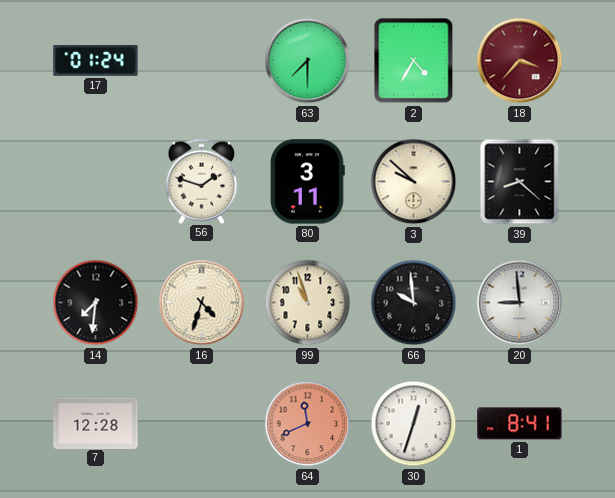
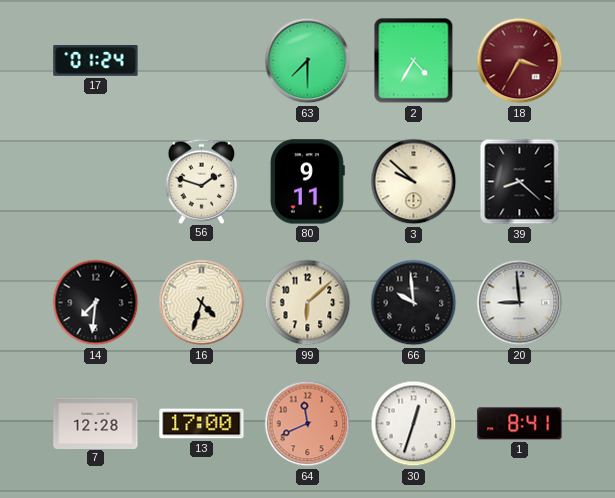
18: 3:37 -> 3:35 (520, 61)
80: 3:11 -> 9:11 (307, 182)
99: 10:57 -> 6:08 (308, 303)
13: none -> 17:00 (202, 424)
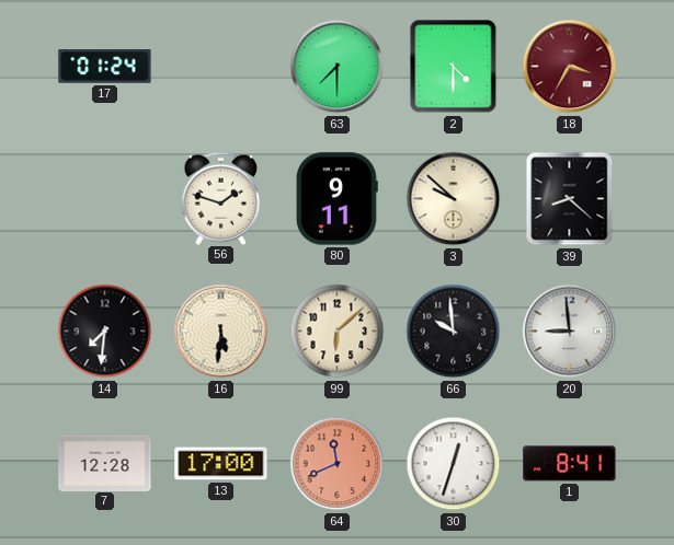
2: 4:35 -> 4:30 (454, 67)
16: 4:33 -> 5:31 (221, 332)
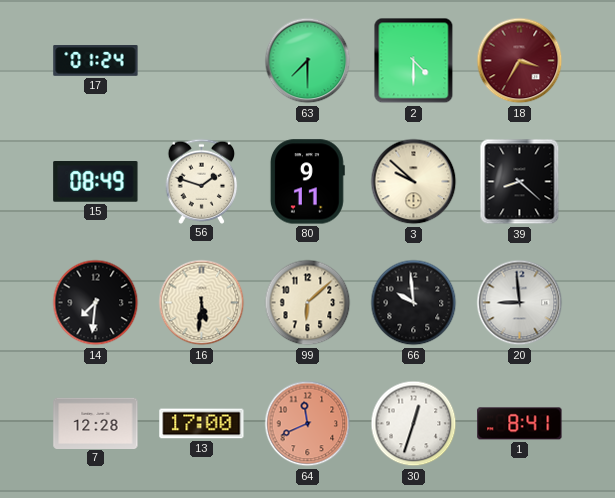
15: none -> 08:49 (96, 182)
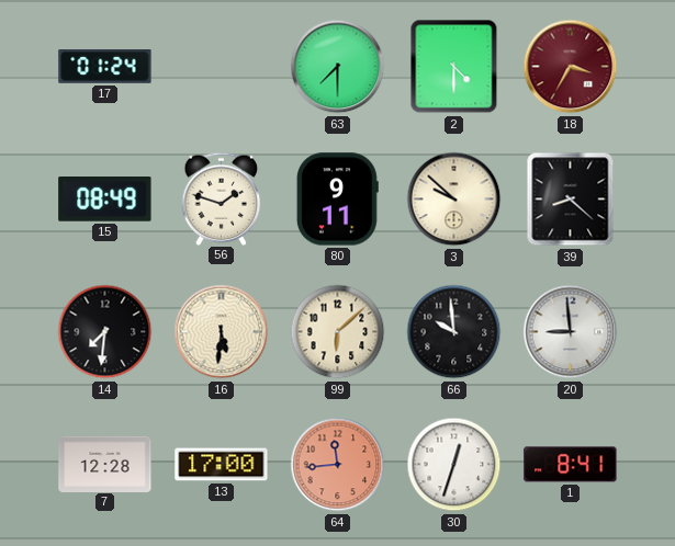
64: 11:41 -> 11:44 (338, 465)
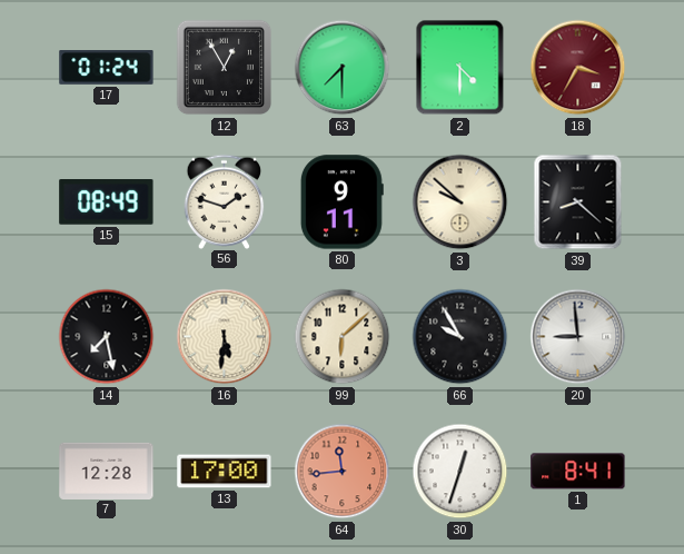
12: none -> 12:55 (225, 68)
14: 7:31 -> 7:28 (107, 337)
66: 9:59 -> 9:55 (460, 337)
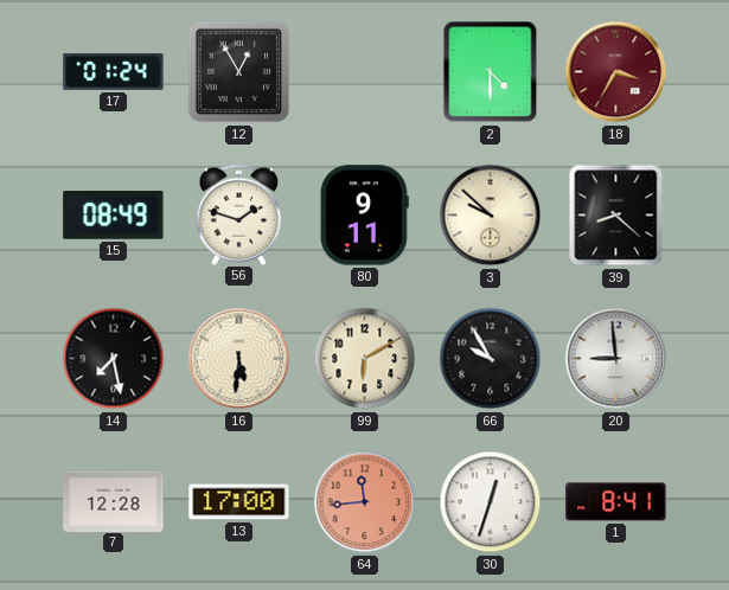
63: 7:30 -> none (343, 68)
99: 6:08 -> 6:10 (365, 359)
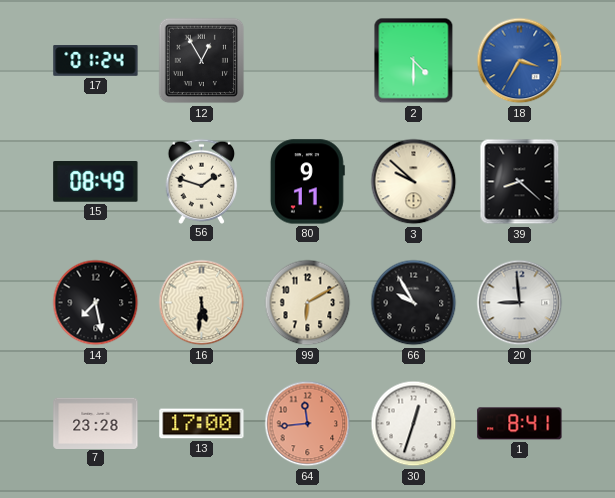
18 dial: burgundy -> blue (520, 61)
7: 12:28 -> 23:28 (96, 423)
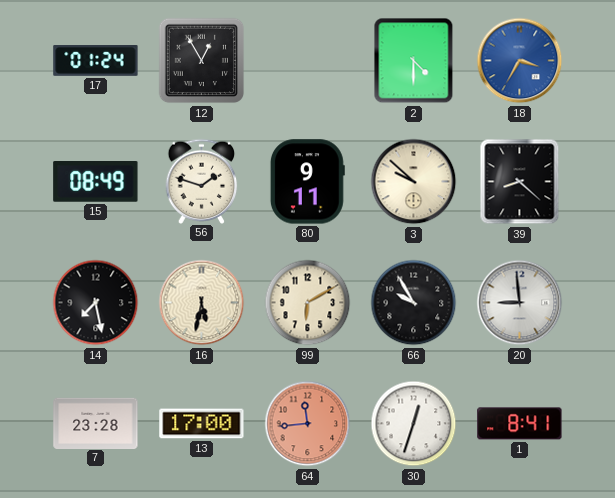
16: 5:31 -> 5:32 (202, 303)
